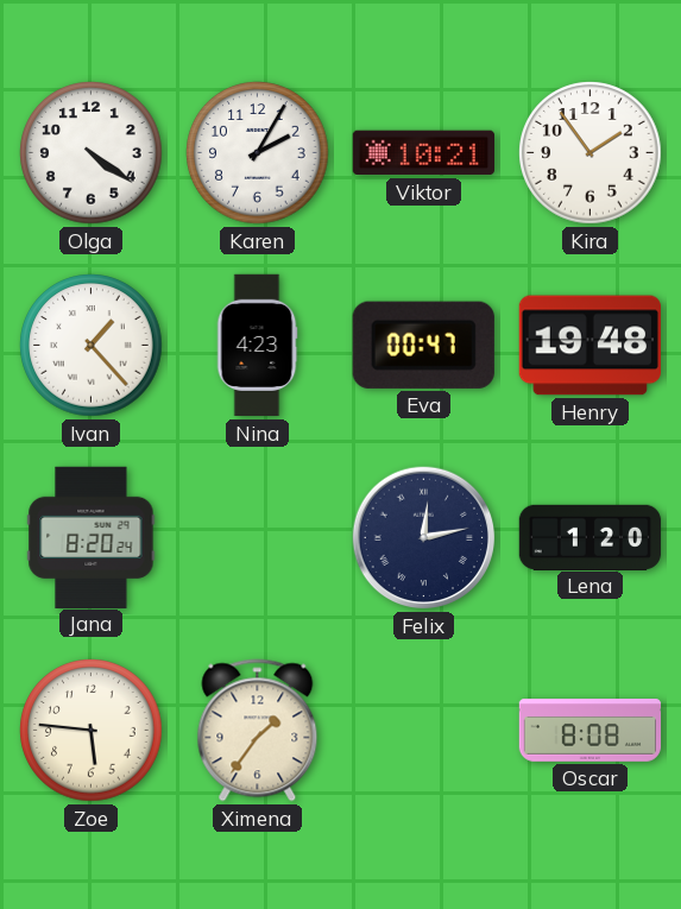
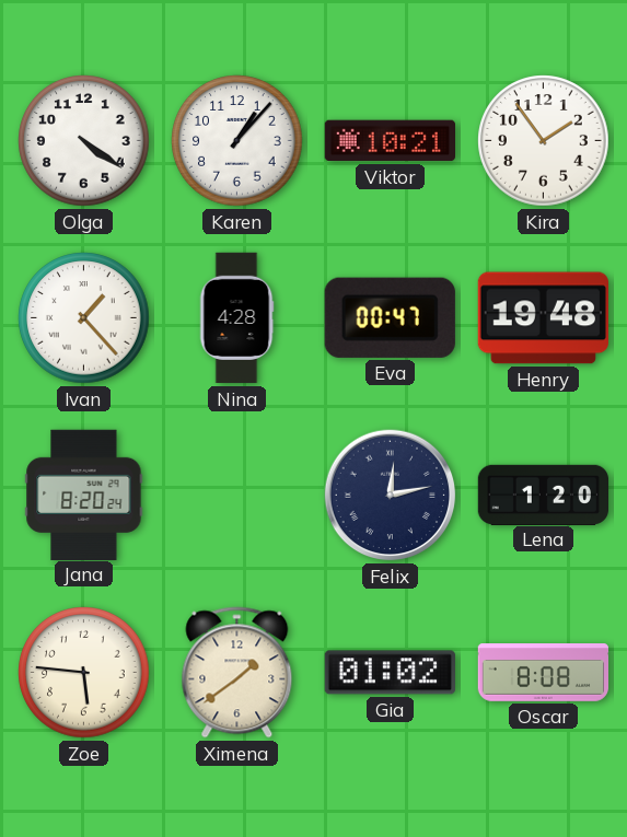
Karen: 2:05 -> 1:07 (237, 141)
Nina: 4:23 -> 4:28 (236, 318)
Ximena: 1:36 -> 1:39 (237, 673)
Gia: none -> 01:02 (390, 673)
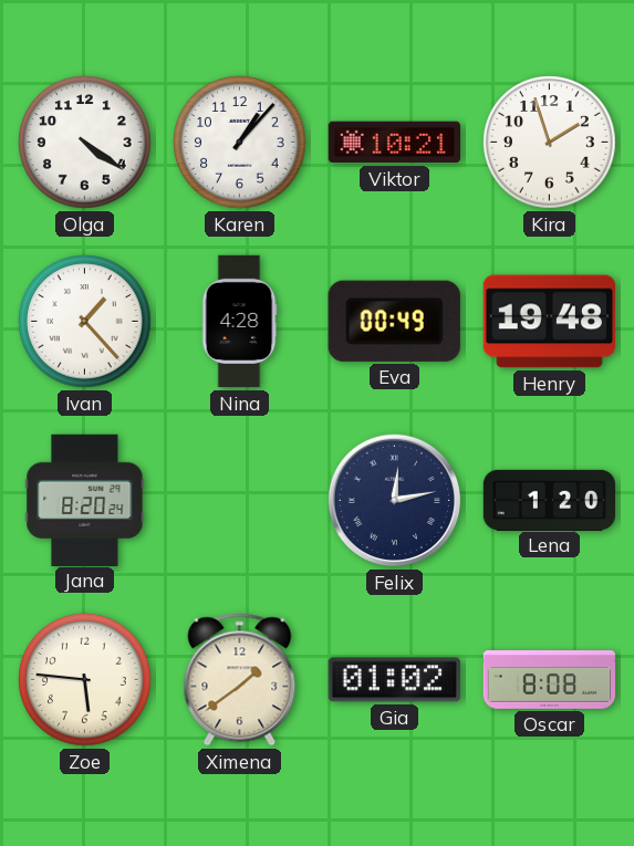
Kira: 1:54 -> 1:57 (550, 143)
Eva: 00:47 -> 00:49 (394, 321)
